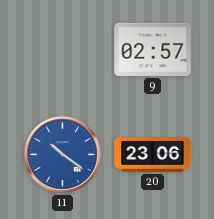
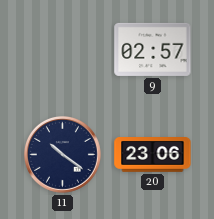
11 dial: blue -> navy (62, 154)
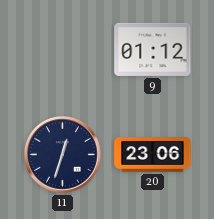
9: 02:57 -> 01:12 (153, 49)
11: 10:21 -> 12:33 (62, 154)
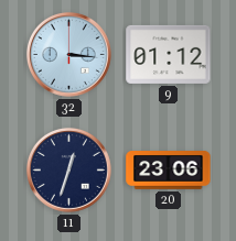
32: none -> 3:16 (68, 54)
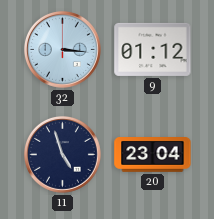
11: 12:33 -> 4:57 (62, 154)
20: 23:06 -> 23:04 (153, 155)
